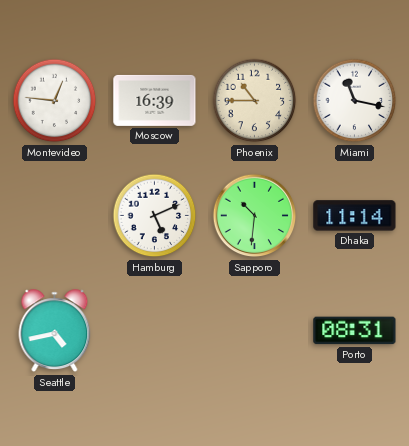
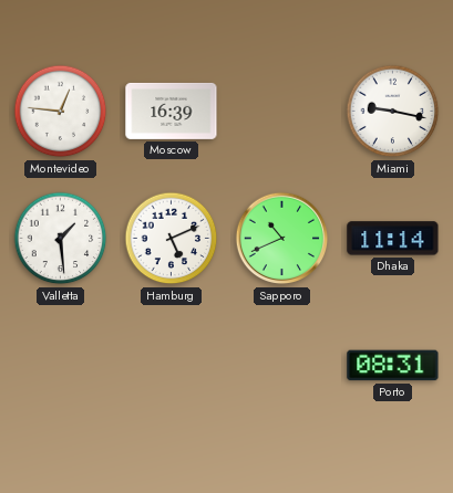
Phoenix: 10:45 -> none (255, 101)
Miami: 11:17 -> 9:17 (393, 112)
Valletta: none -> 1:29 (61, 239)
Sapporo: 10:31 -> 10:41 (282, 239)
Seattle: 4:43 -> none (55, 331)
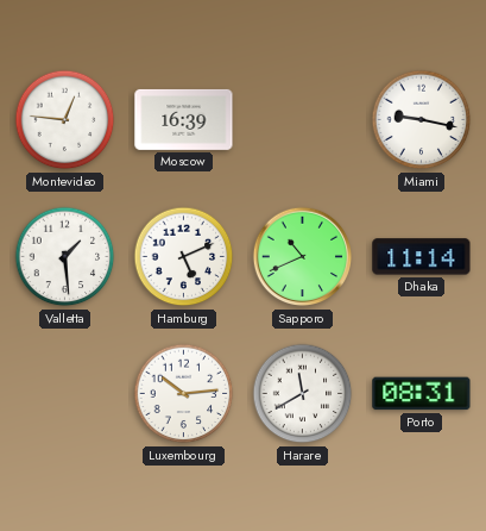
Luxembourg: none -> 10:14 (184, 394)
Harare: none -> 11:40 (303, 394)
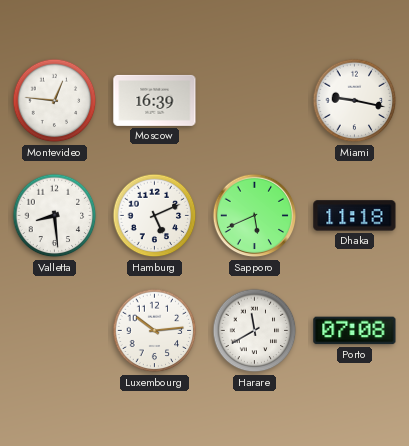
Valletta: 1:29 -> 8:29 (55, 216)
Sapporo: 10:41 -> 5:41 (255, 216)
Dhaka: 11:14 -> 11:18 (355, 216)
Porto: 08:31 -> 07:08 (355, 331)
